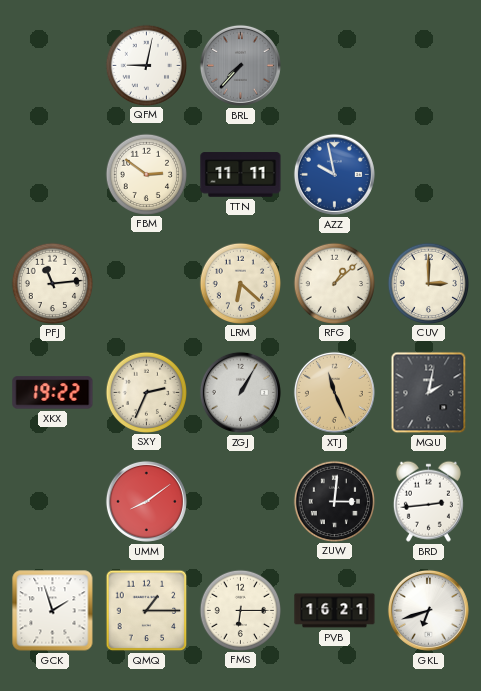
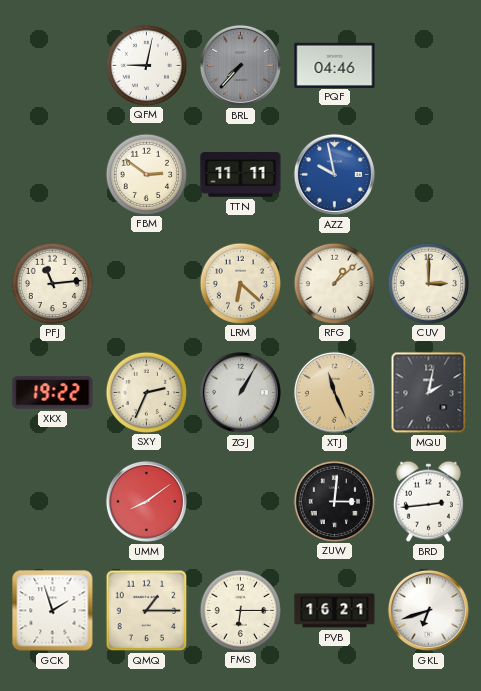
PQF: none -> 04:46 (335, 65)
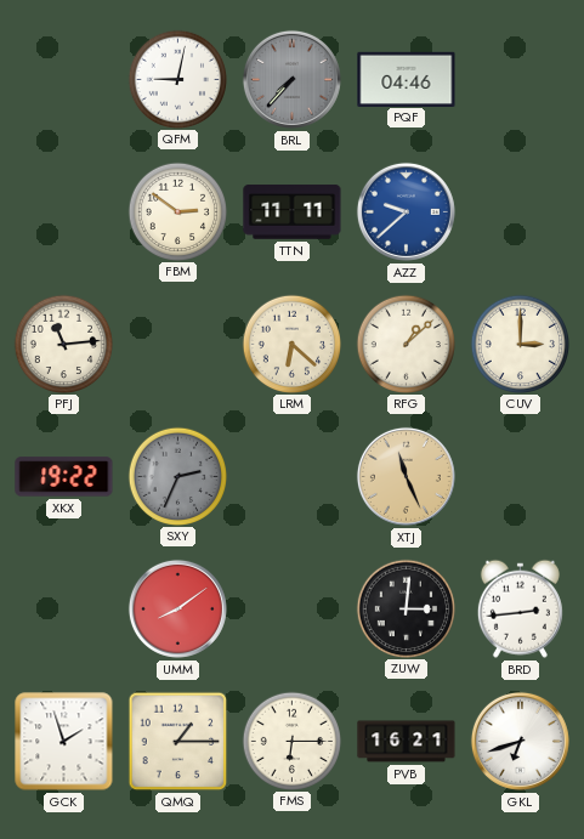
AZZ: 9:58 -> 9:38 (406, 211)
SXY dial: cream -> grey (177, 476)
ZGJ: 1:05 -> none (240, 392)
MQU: 2:02 -> none (429, 393)
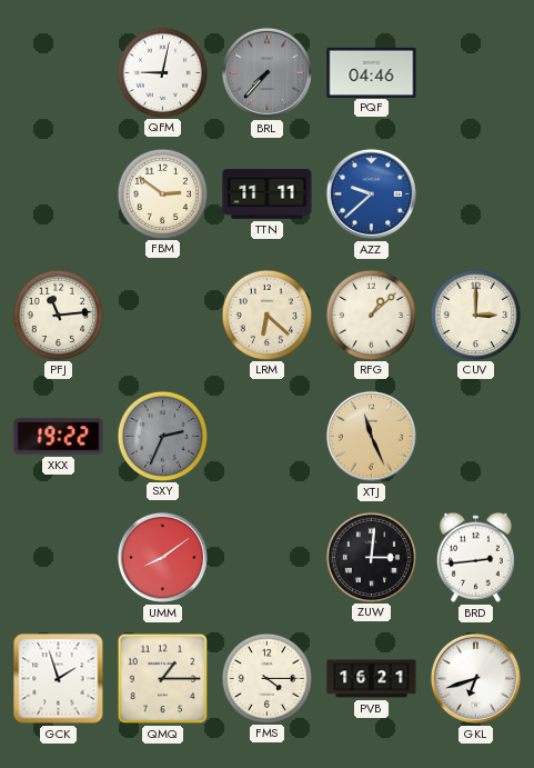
FMS: 6:15 -> 4:15 (266, 678)
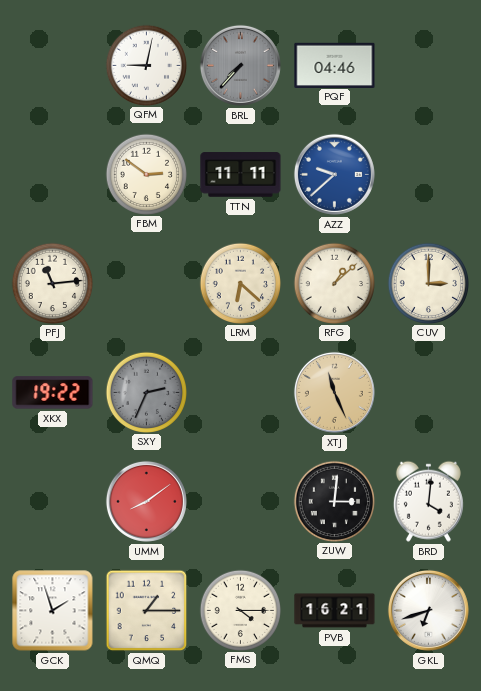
BRD: 2:44 -> 4:01 (428, 501)
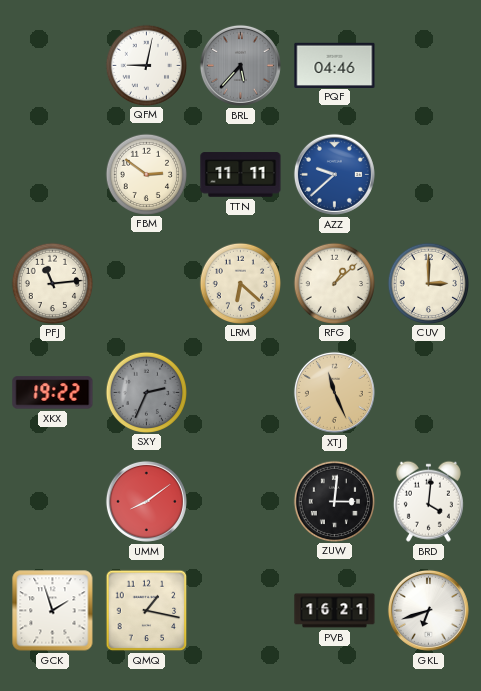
BRL: 7:37 -> 5:37 (240, 65)
QMQ: 1:15 -> 1:17 (147, 611)
FMS: 4:15 -> none (240, 610)
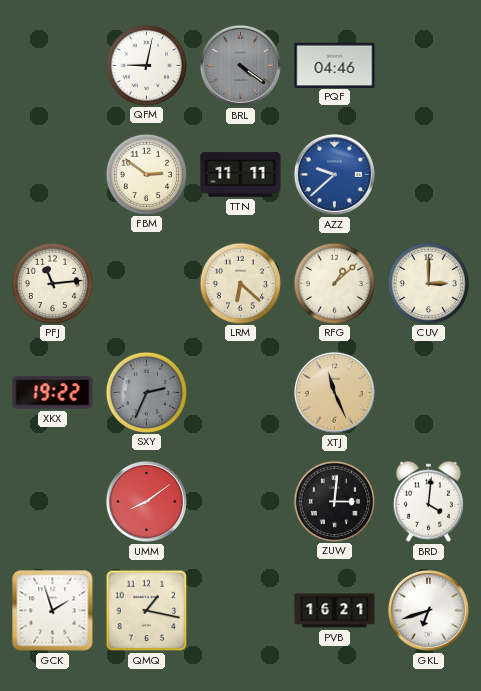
BRL: 5:37 -> 4:21 (240, 65)
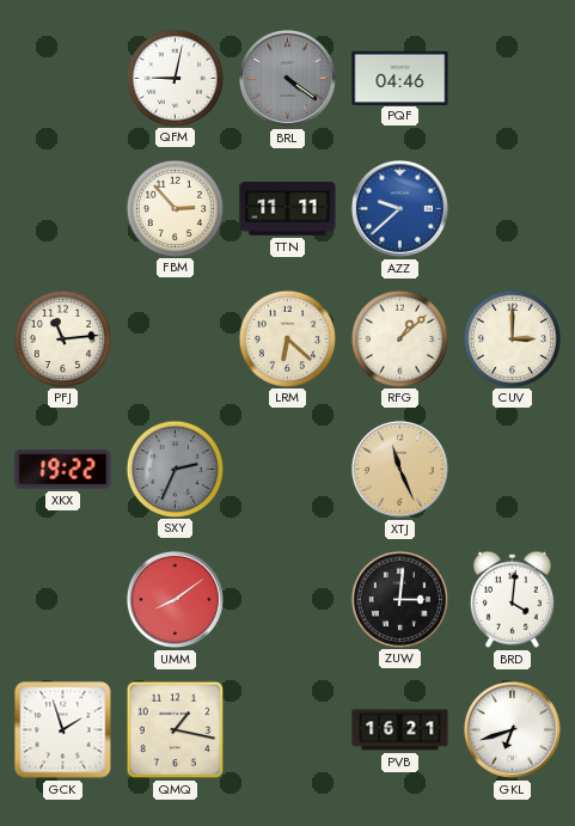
FBM: 2:51 -> 2:53 (175, 208)
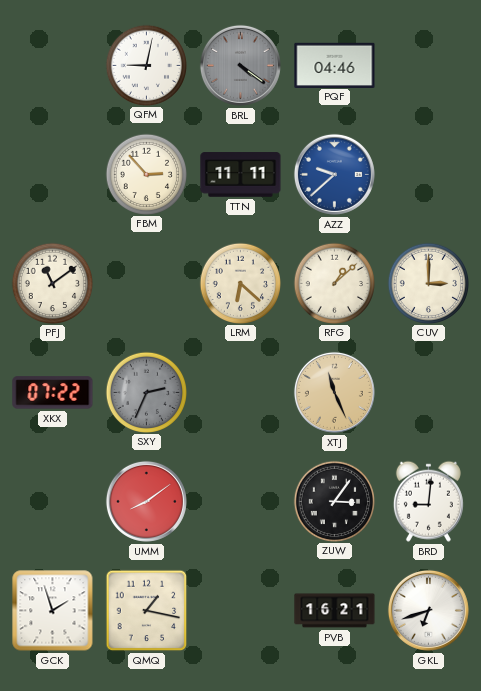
PFJ: 11:14 -> 11:09 (52, 283)
XKX: 19:22 -> 07:22 (53, 393)
ZUW: 3:01 -> 3:06 (334, 501)
BRD: 4:01 -> 9:01 (428, 501)
